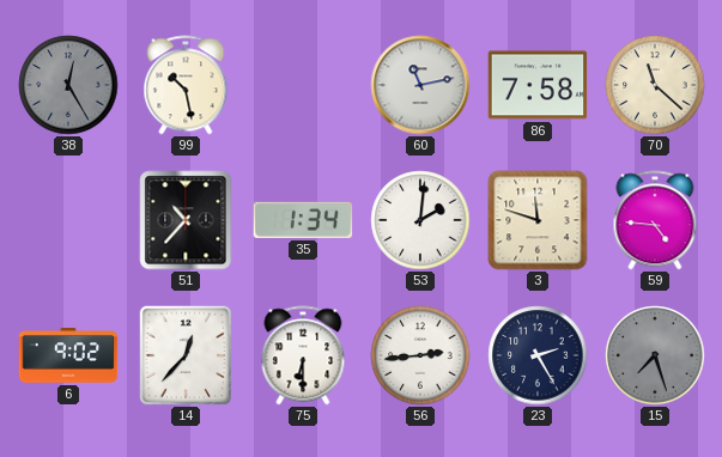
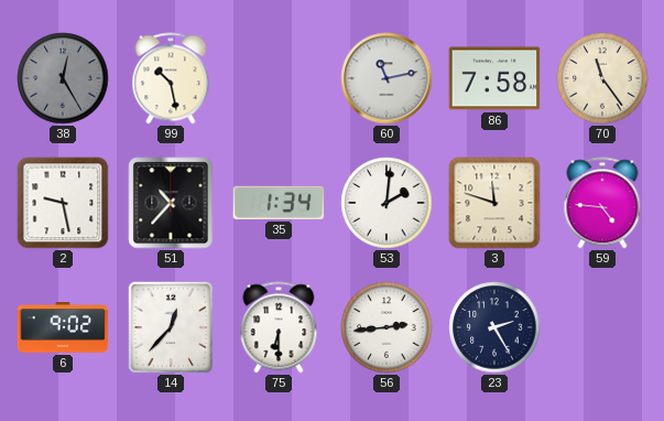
70: 11:22 -> 11:24 (602, 78)
2: none -> 9:28 (63, 203)
15: 7:27 -> none (655, 355)
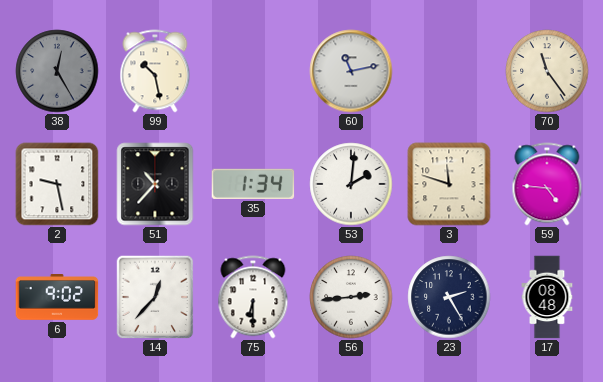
86: 7:58 -> none (494, 78)
17: none -> 08:48 (547, 297)
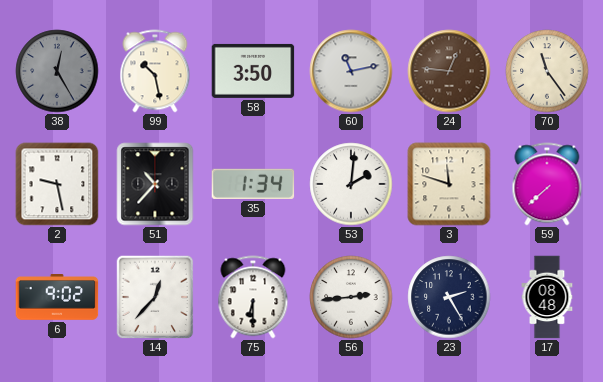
58: none -> 3:50 (253, 71)
24: none -> 12:46 (449, 71)
59: 4:46 -> 7:38 (547, 184)
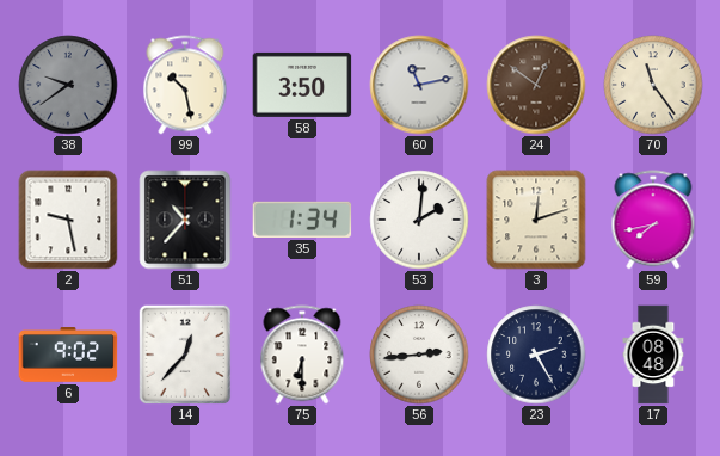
38: 12:25 -> 9:39 (68, 85)
24: 12:46 -> 12:51 (536, 85)
3: 11:48 -> 12:12 (536, 220)
59: 7:38 -> 7:43 (653, 220)
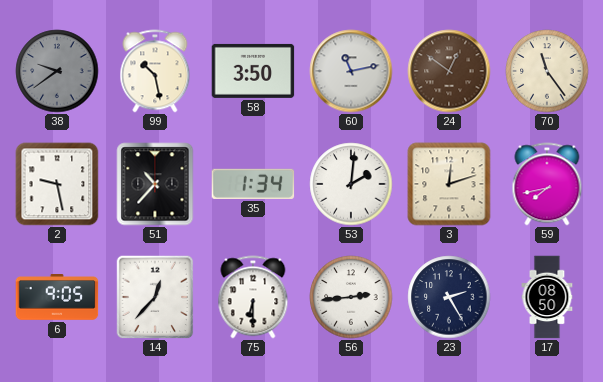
6: 9:02 -> 9:05 (57, 298)
17: 08:48 -> 08:50 (547, 297)
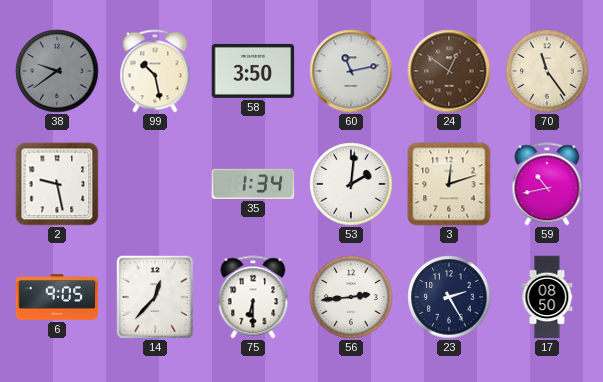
51: 10:37 -> none (155, 184)
59: 7:43 -> 10:43 (547, 184)
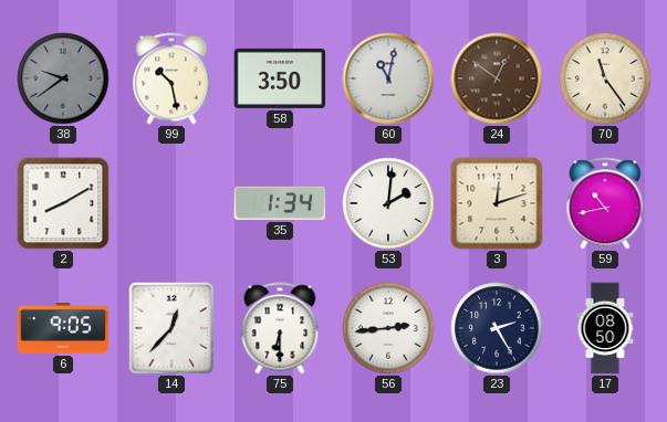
60: 11:13 -> 11:02 (388, 78)
2: 9:28 -> 8:10 (63, 203)
